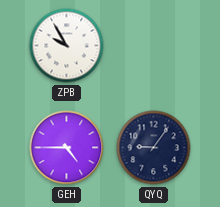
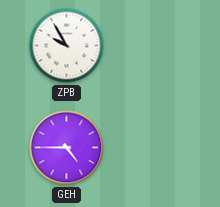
QYQ: 9:06 -> none (154, 148)
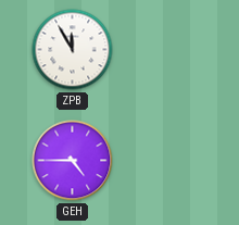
ZPB: 9:55 -> 11:55 (73, 50)
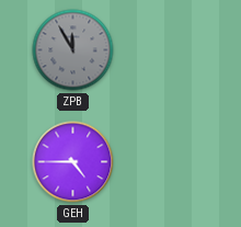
ZPB dial: white -> grey (73, 50)
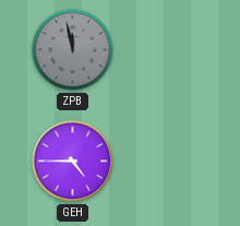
ZPB: 11:55 -> 11:58 (73, 50)
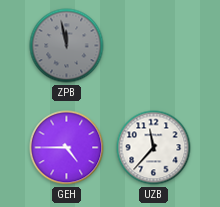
UZB: none -> 11:37 (154, 148)
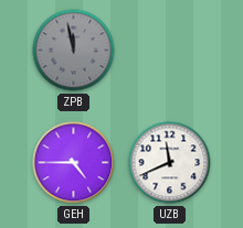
UZB: 11:37 -> 11:41 (170, 163)
